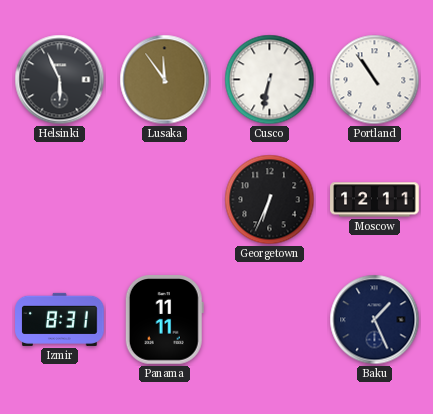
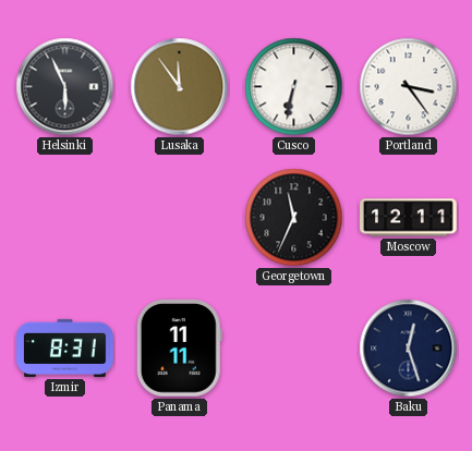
Portland: 10:54 -> 3:24 (409, 87)
Georgetown: 6:34 -> 11:34 (294, 218)
Baku: 1:26 -> 12:27 (409, 349)
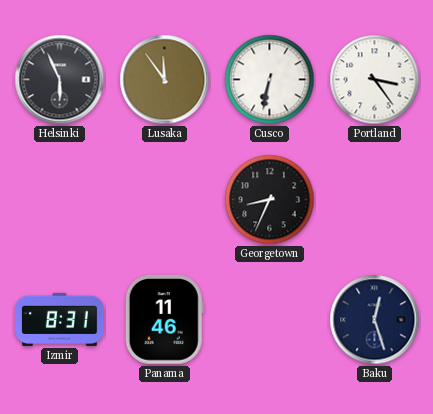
Georgetown: 11:34 -> 8:34 (270, 200)
Moscow: 12:11 -> none (409, 218)
Panama: 11:11 -> 11:46 (164, 320)
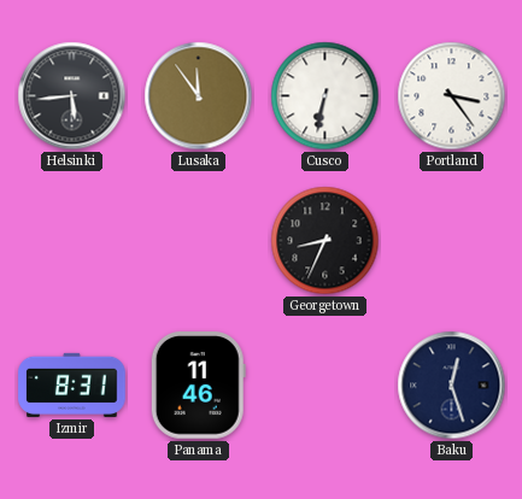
Helsinki: 5:56 -> 5:44 (72, 96)
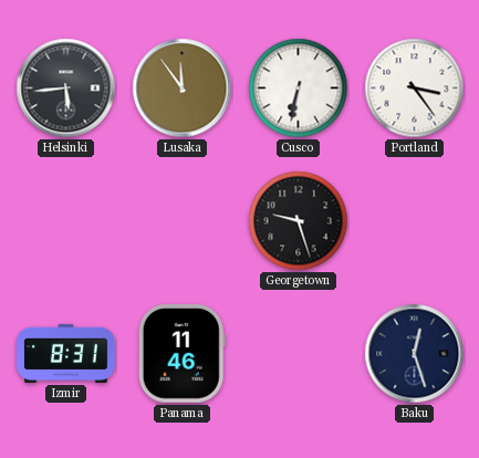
Georgetown: 8:34 -> 9:27 (299, 221)
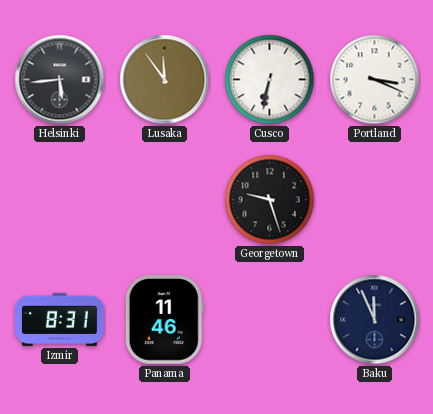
Portland: 3:24 -> 3:19 (375, 80)
Baku: 12:27 -> 11:56 (375, 320)
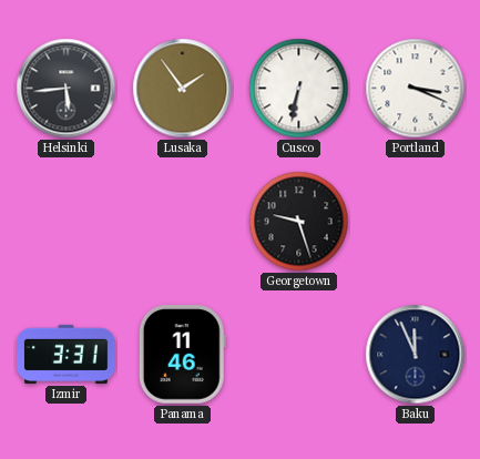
Lusaka: 11:54 -> 1:54 (183, 89)
Izmir: 8:31 -> 3:31 (67, 354)
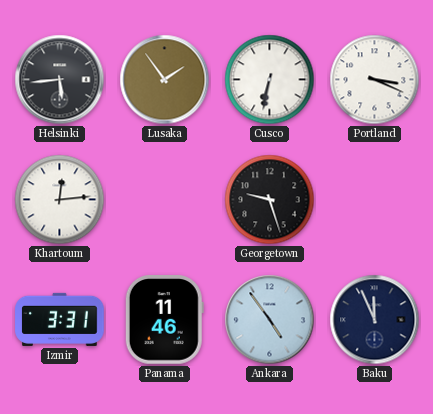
Khartoum: none -> 12:14 (60, 200)
Ankara: none -> 4:54 (270, 320)
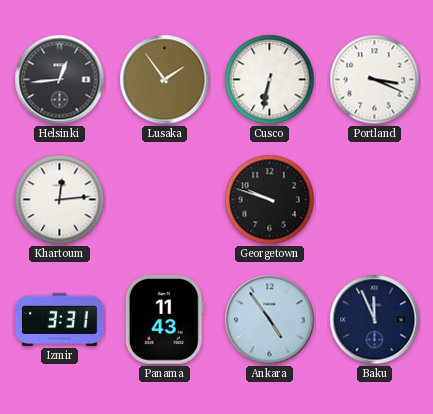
Helsinki: 5:44 -> 12:44 (60, 80)
Georgetown: 9:27 -> 9:48 (270, 200)
Panama: 11:46 -> 11:43 (164, 320)
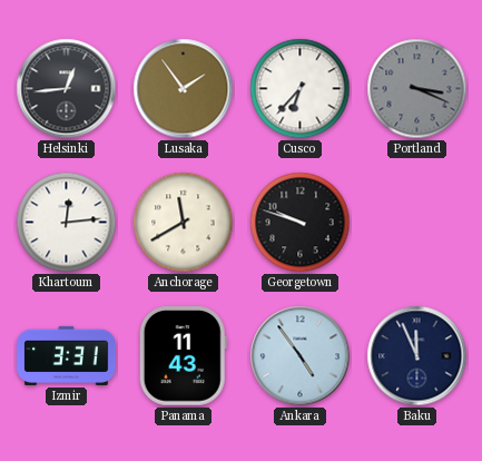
Cusco: 6:32 -> 6:37 (301, 89)
Portland dial: white -> grey (417, 89)
Anchorage: none -> 11:40 (184, 223)
